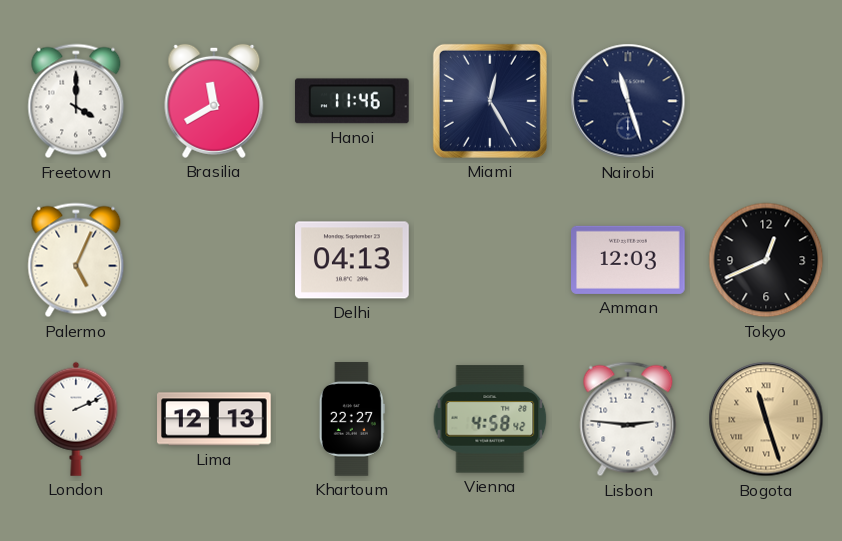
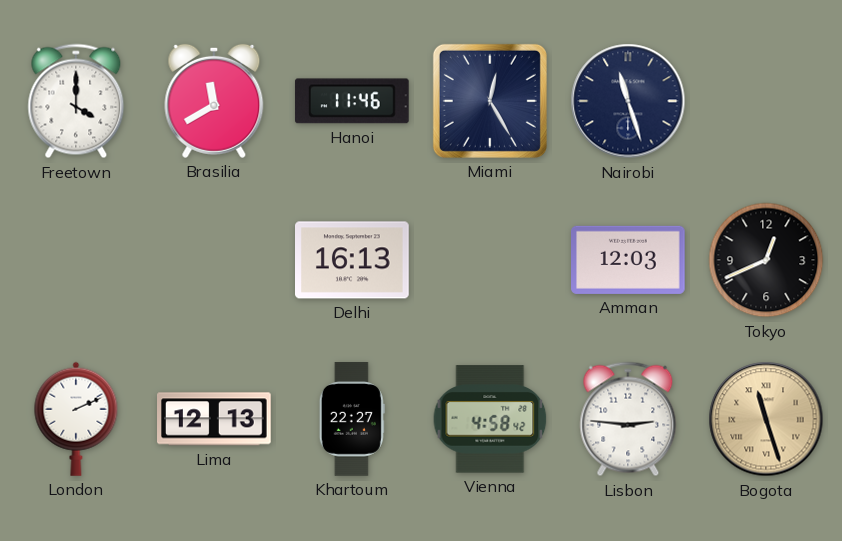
Palermo: 5:04 -> none (76, 260)
Delhi: 04:13 -> 16:13 (353, 260)
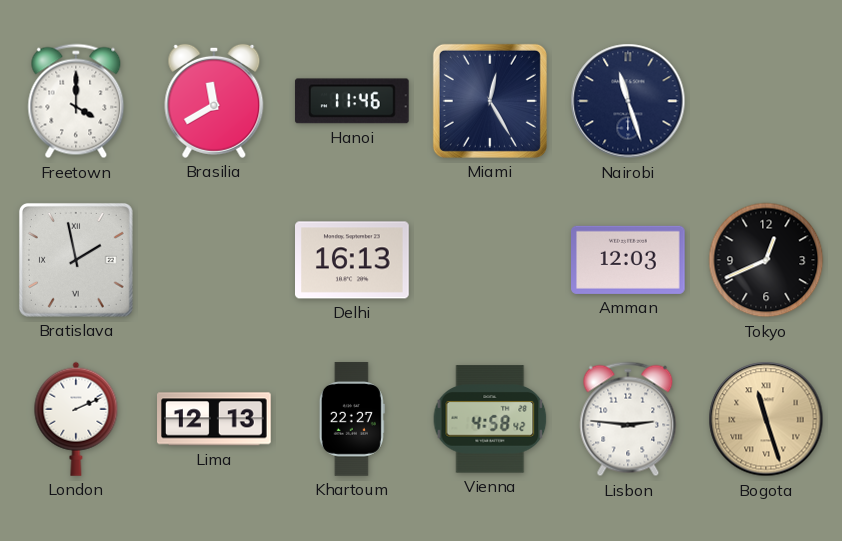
Bratislava: none -> 1:58 (76, 260)
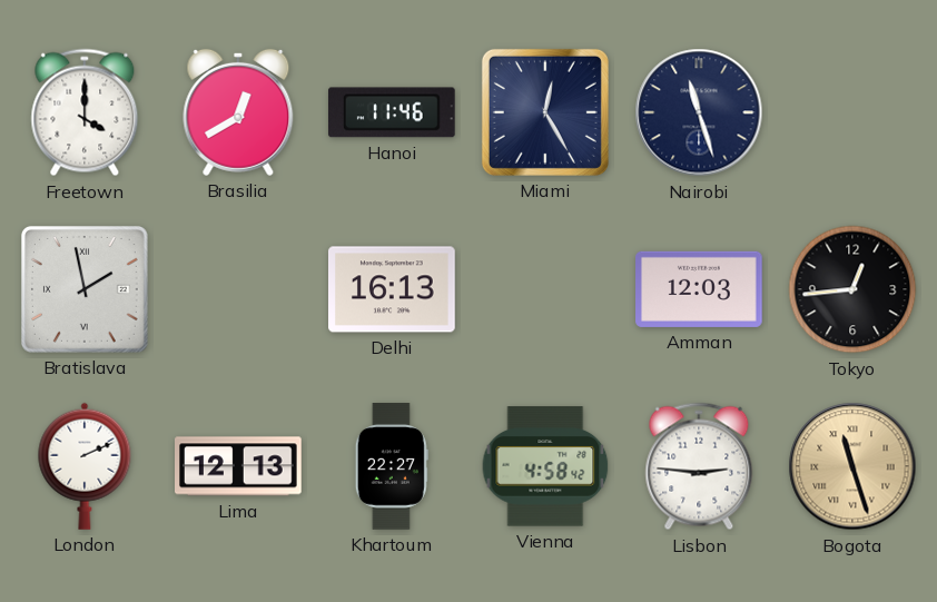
Brasilia: 11:40 -> 12:40 (238, 112)
Tokyo: 12:41 -> 12:44 (852, 289)
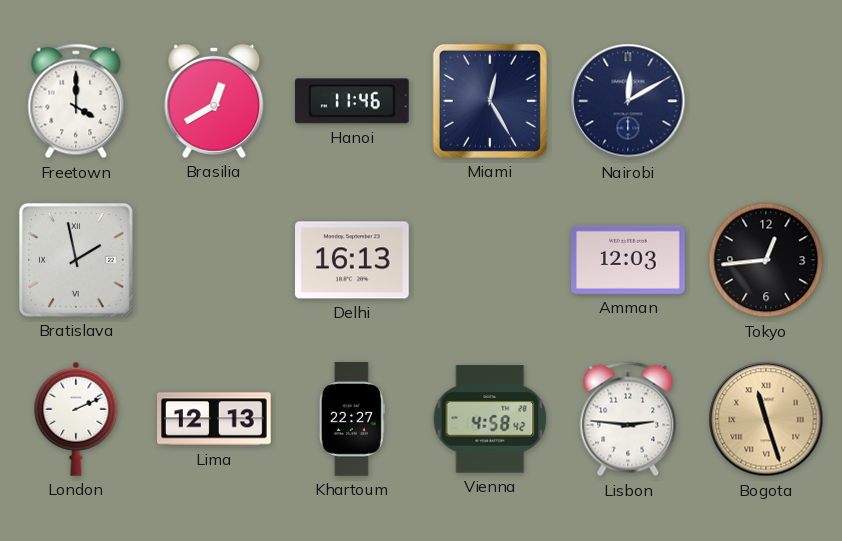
Nairobi: 11:27 -> 12:10 (628, 101)
